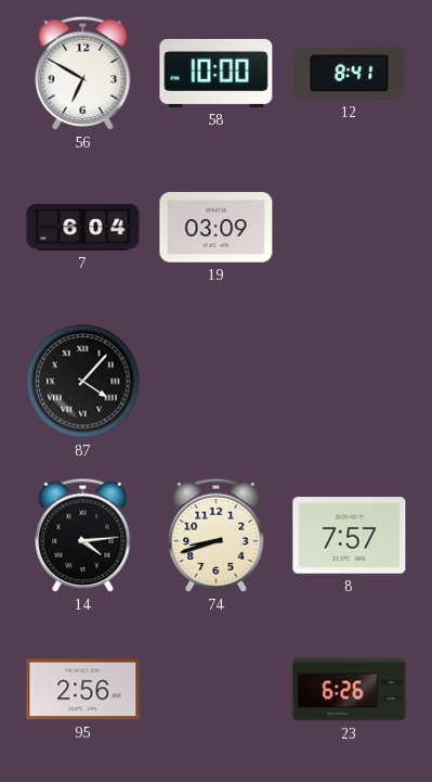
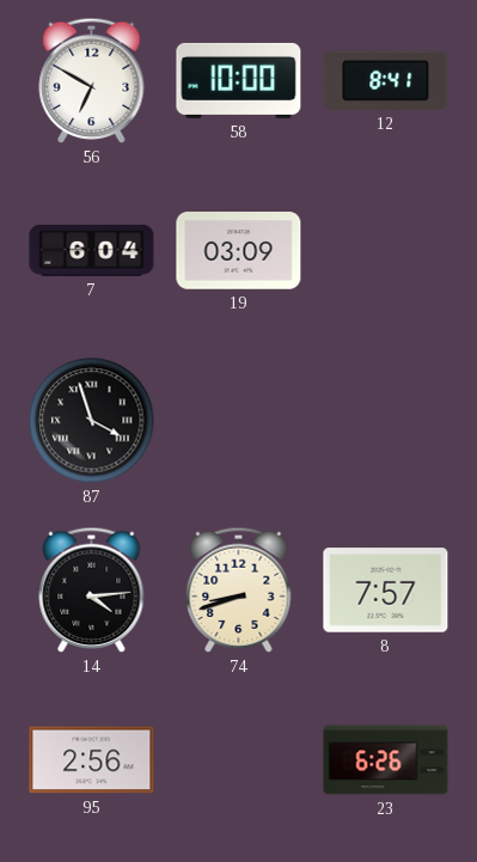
87: 4:07 -> 3:57 (92, 421)
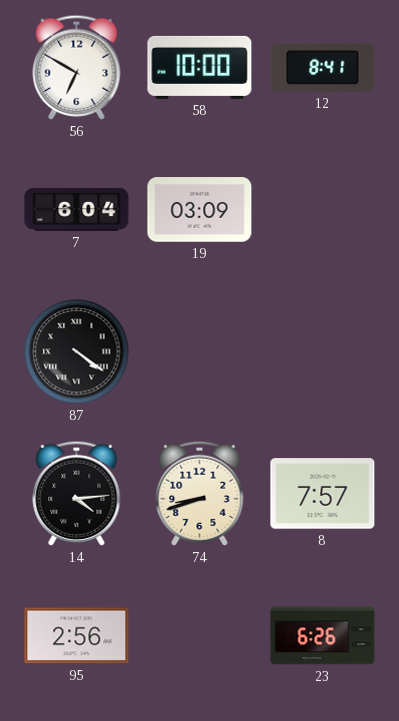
87: 3:57 -> 4:21 (77, 352)
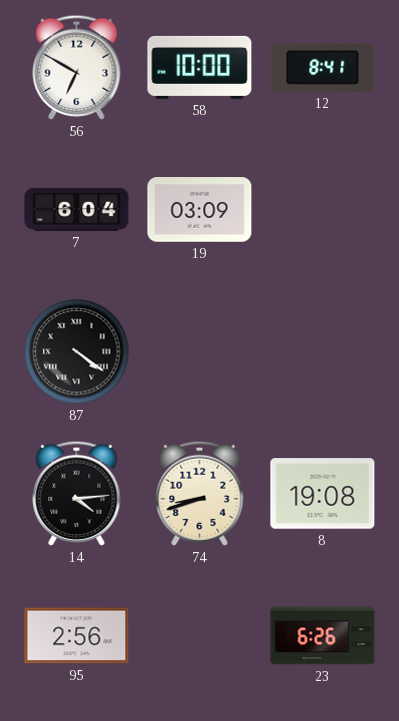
8: 7:57 -> 19:08 (323, 494)
